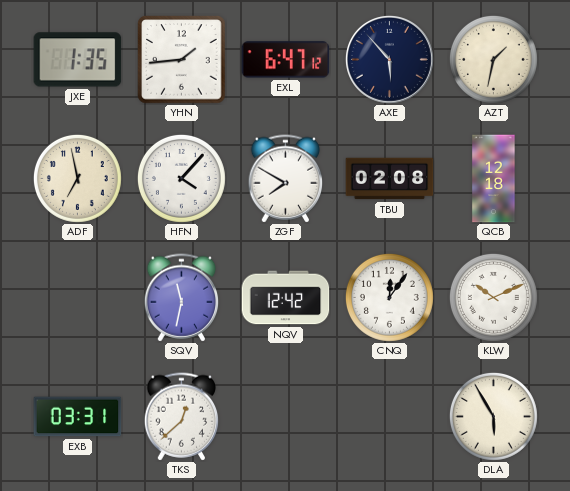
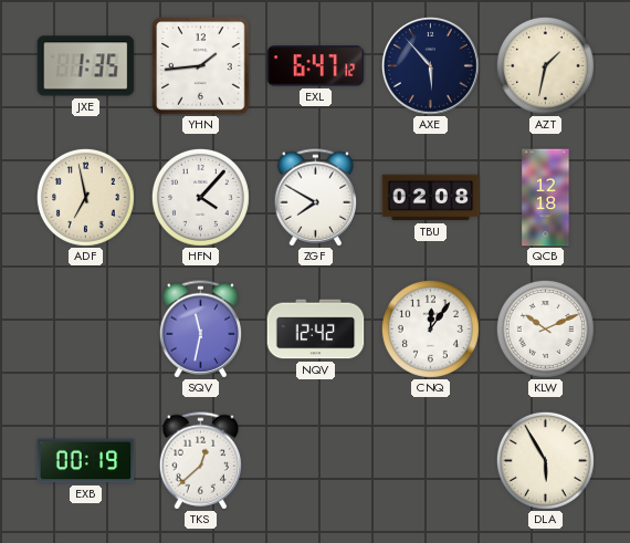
EXB: 03:31 -> 00:19 (86, 461)
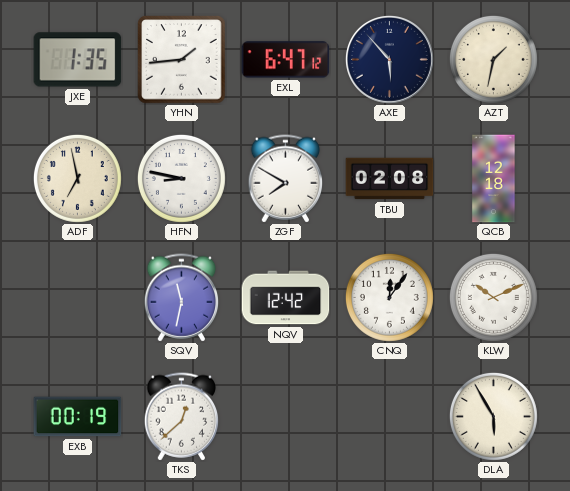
HFN: 4:07 -> 8:47 (181, 178)
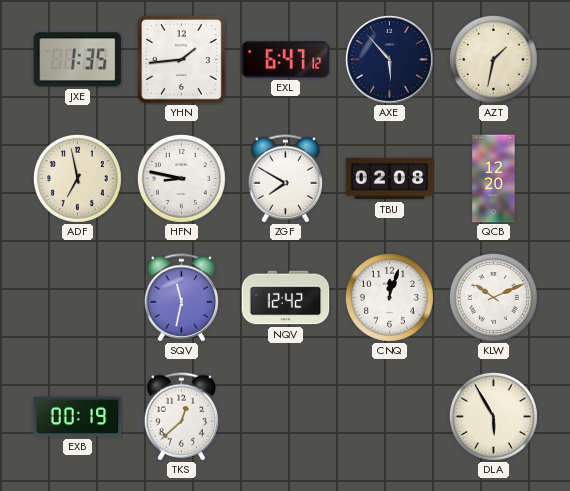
QCB: 12:18 -> 12:20 (494, 179)
CNQ: 12:06 -> 12:03 (389, 297)
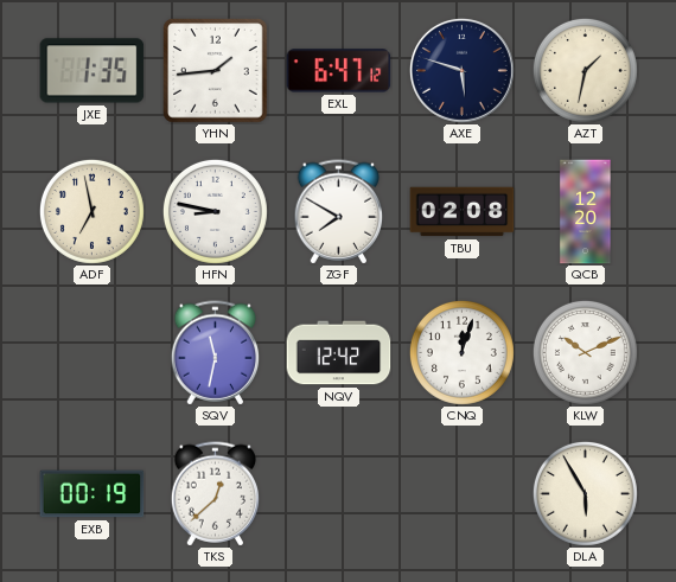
AXE: 5:53 -> 5:48 (461, 70)
